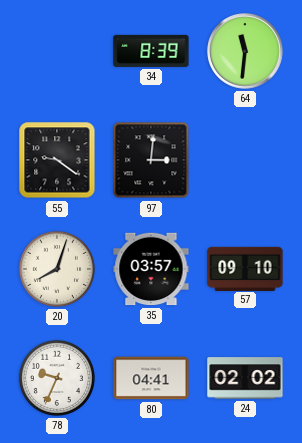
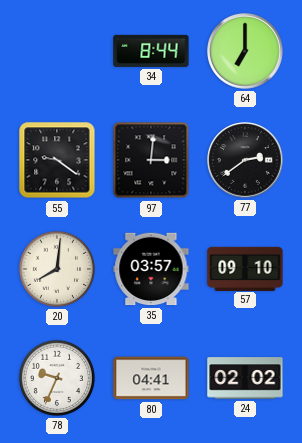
34: 8:39 -> 8:44 (151, 51)
64: 11:31 -> 7:00 (245, 51)
77: none -> 2:39 (245, 160)
20: 8:03 -> 8:01 (57, 269)
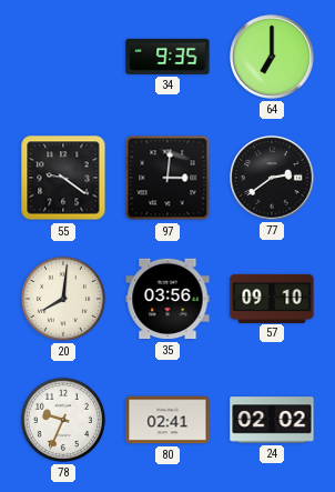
34: 8:44 -> 9:35 (167, 57)
35: 03:57 -> 03:56 (167, 299)
80: 04:41 -> 02:41 (167, 420)
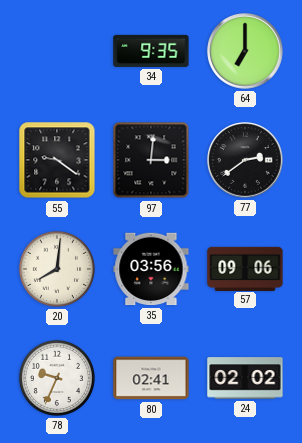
57: 09:10 -> 09:06 (245, 268)
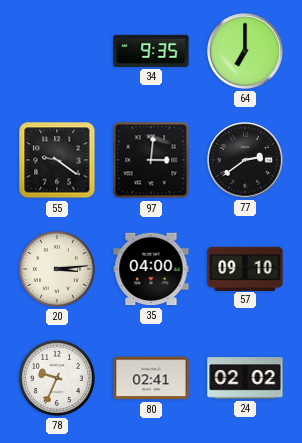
20: 8:01 -> 3:14 (57, 269)
35: 03:56 -> 04:00 (151, 269)
57: 09:06 -> 09:10 (245, 268)
